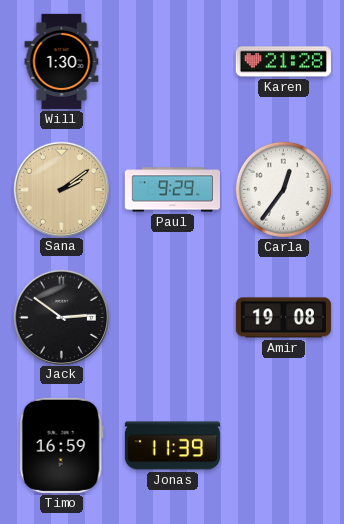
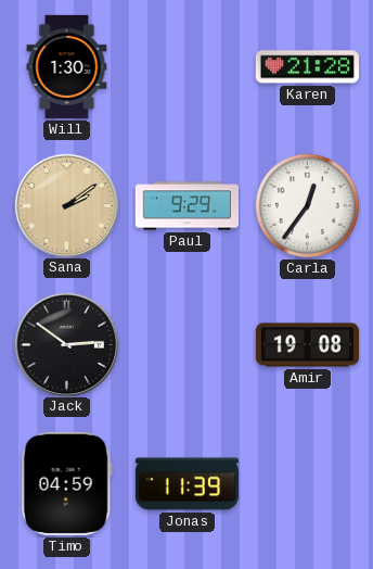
Timo: 16:59 -> 04:59 (66, 483)
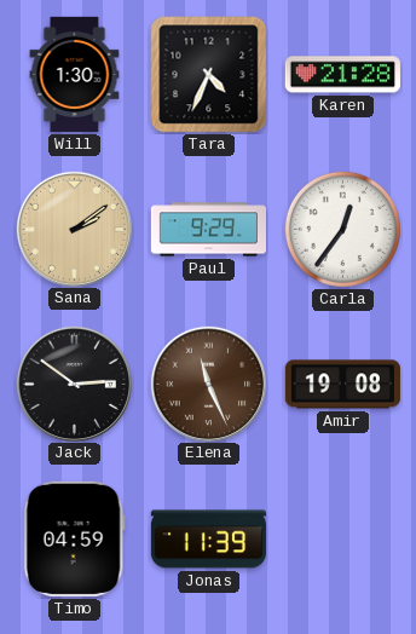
Tara: none -> 4:34 (209, 75)
Elena: none -> 11:26 (208, 384)
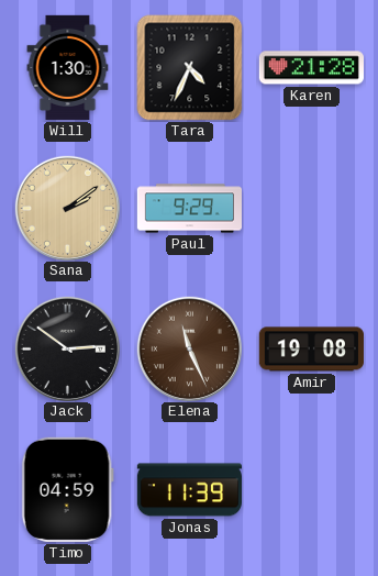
Carla: 12:36 -> none (342, 229)
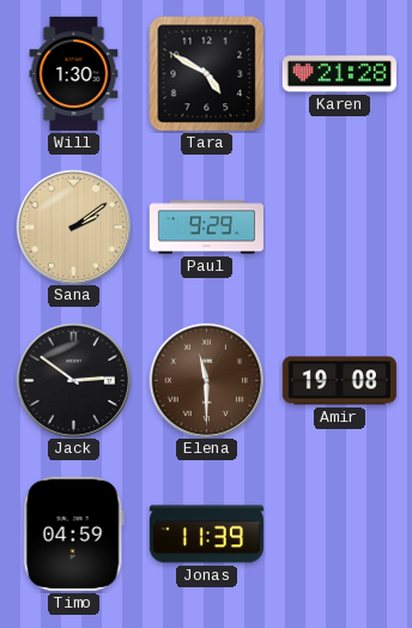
Tara: 4:34 -> 4:50 (207, 74)
Elena: 11:26 -> 11:30 (206, 380)
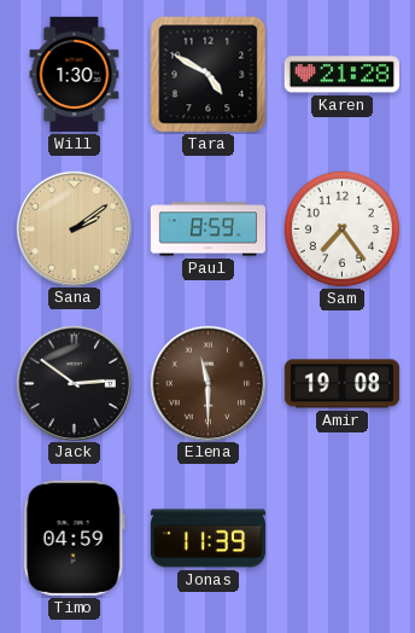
Paul: 9:29 -> 8:59 (207, 230)
Sam: none -> 7:24 (341, 228)
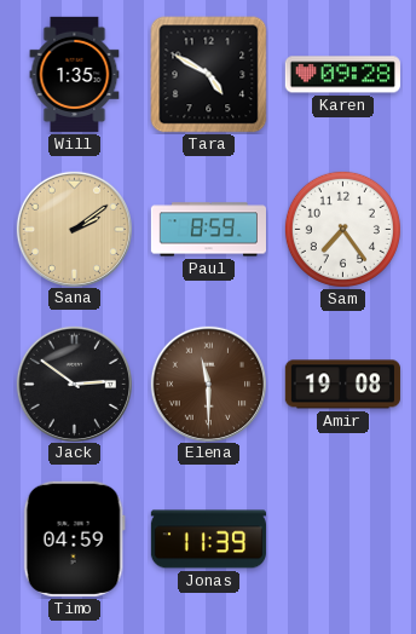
Will: 1:30 -> 1:35 (75, 74)
Karen: 21:28 -> 09:28 (342, 75)
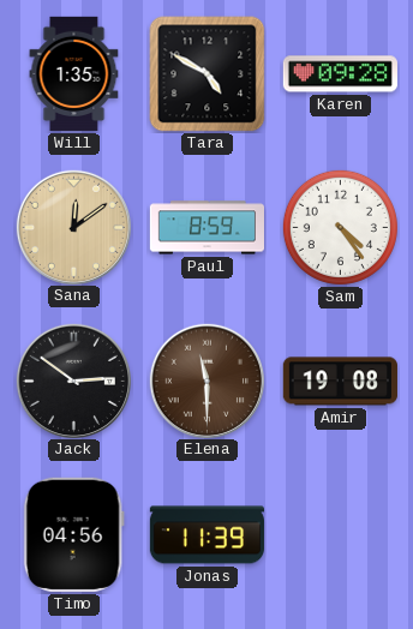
Sana: 2:09 -> 12:09 (73, 227)
Sam: 7:24 -> 4:24 (340, 227)
Timo: 04:59 -> 04:56 (73, 534)
